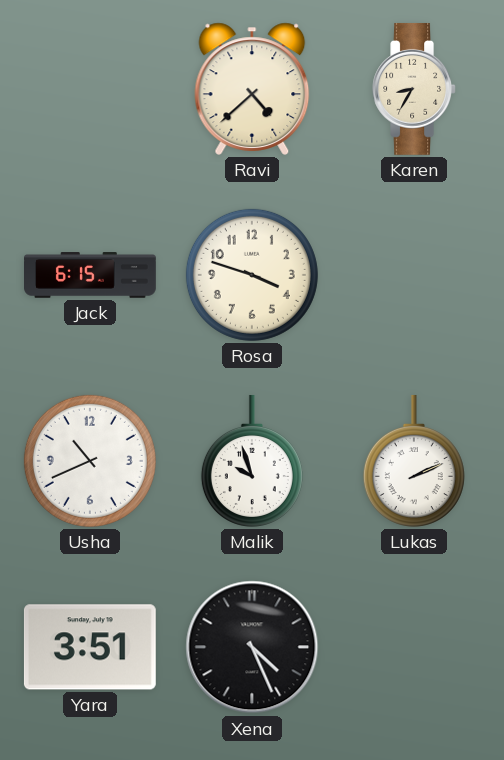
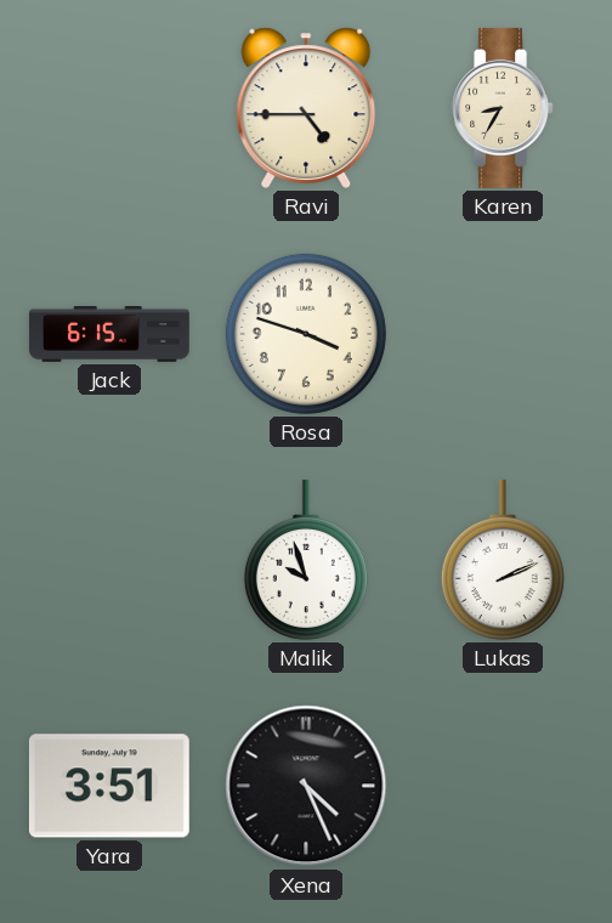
Ravi: 4:38 -> 4:45 (306, 108)
Usha: 10:41 -> none (90, 461)
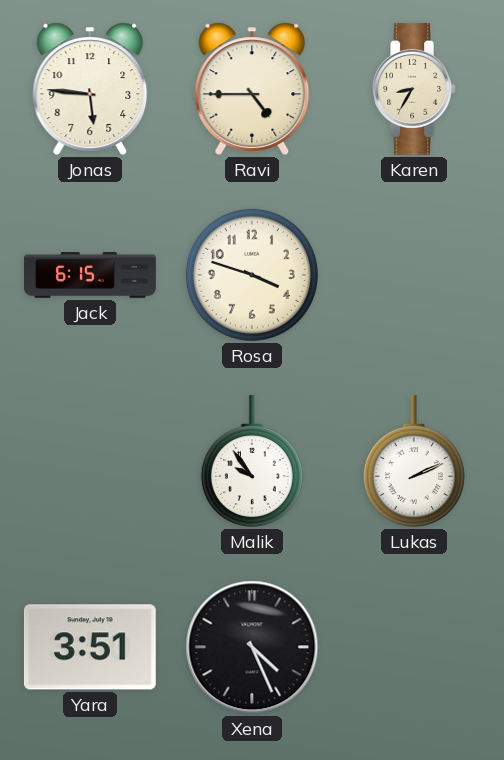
Jonas: none -> 5:46 (90, 89)
Malik: 9:57 -> 9:54 (252, 461)
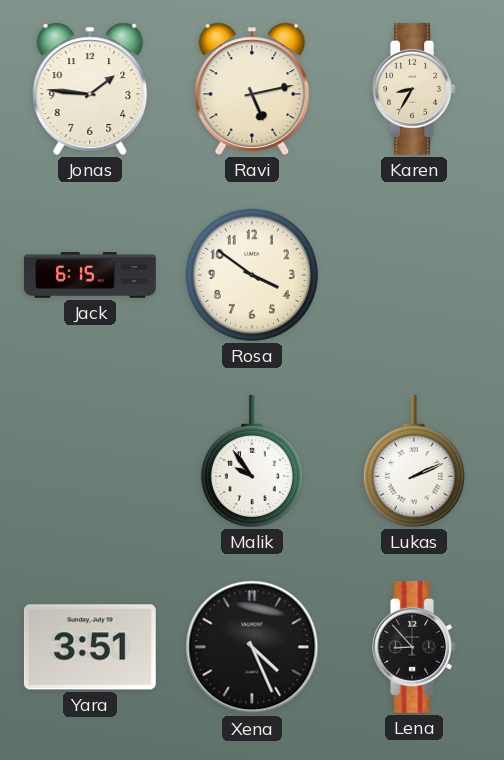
Jonas: 5:46 -> 1:46 (90, 89)
Ravi: 4:45 -> 5:13 (252, 89)
Rosa: 3:48 -> 3:51 (252, 275)
Lena: none -> 8:53 (414, 647)
